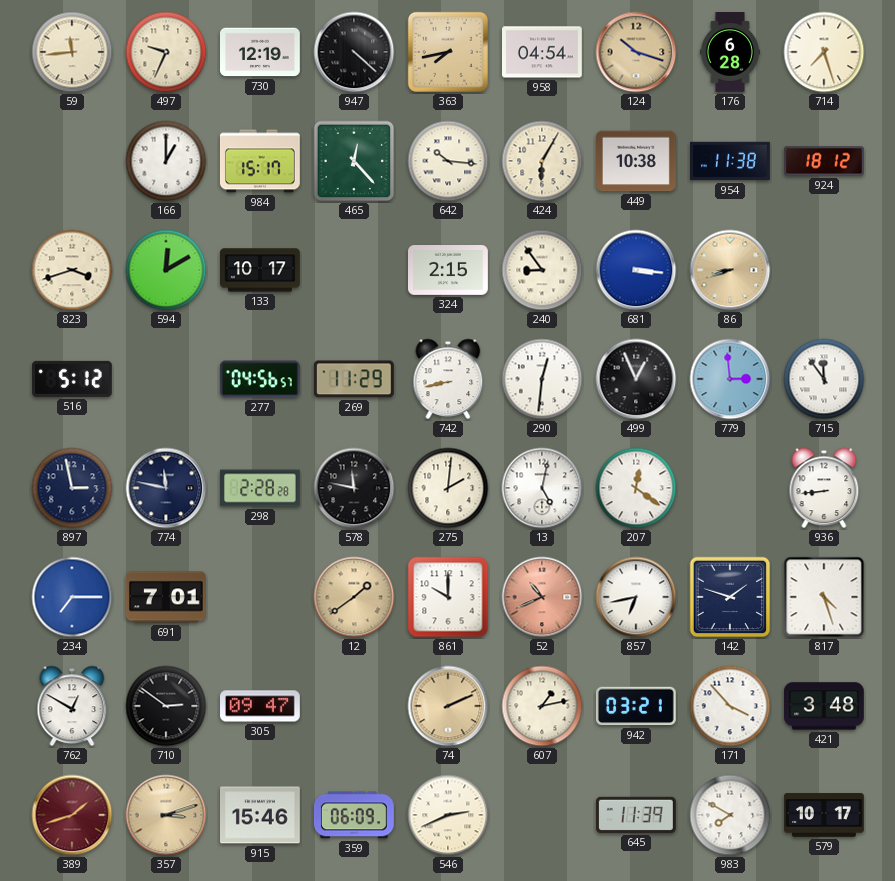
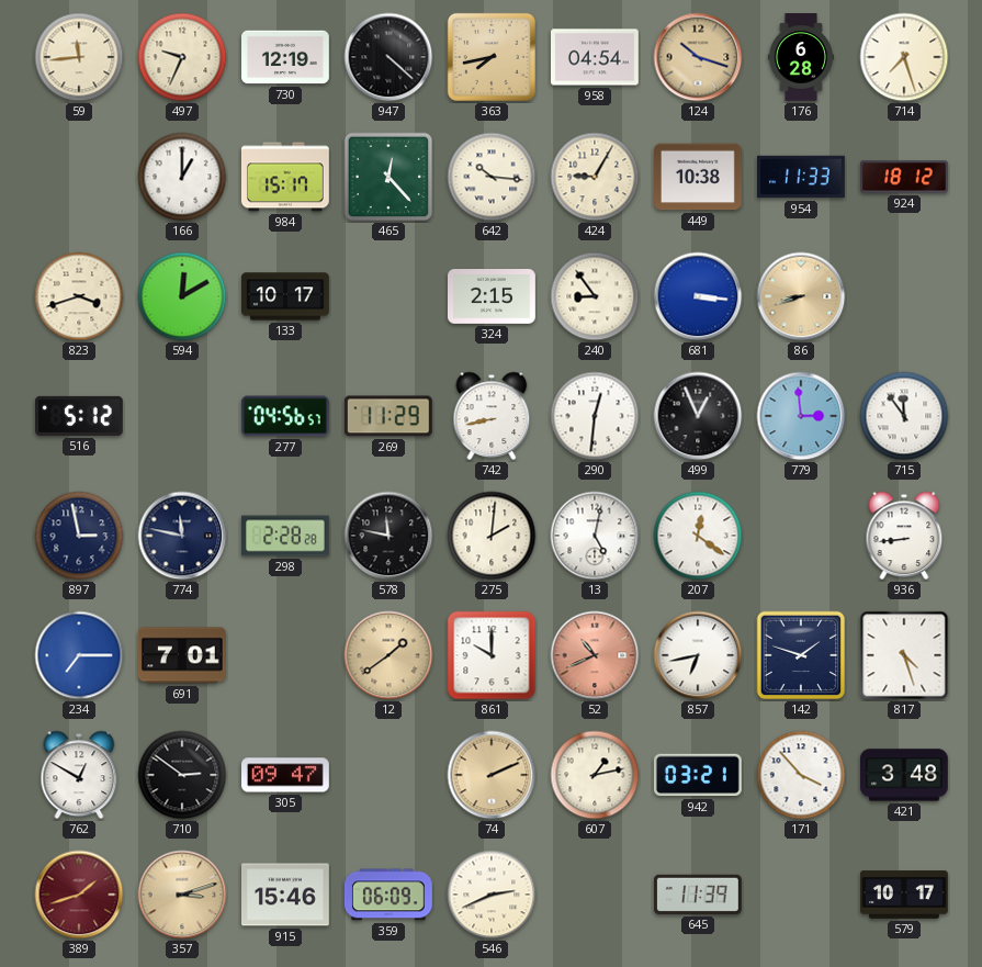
424: 6:05 -> 9:05 (595, 177)
954: 11:38 -> 11:33 (802, 177)
983: 7:50 -> none (730, 815)
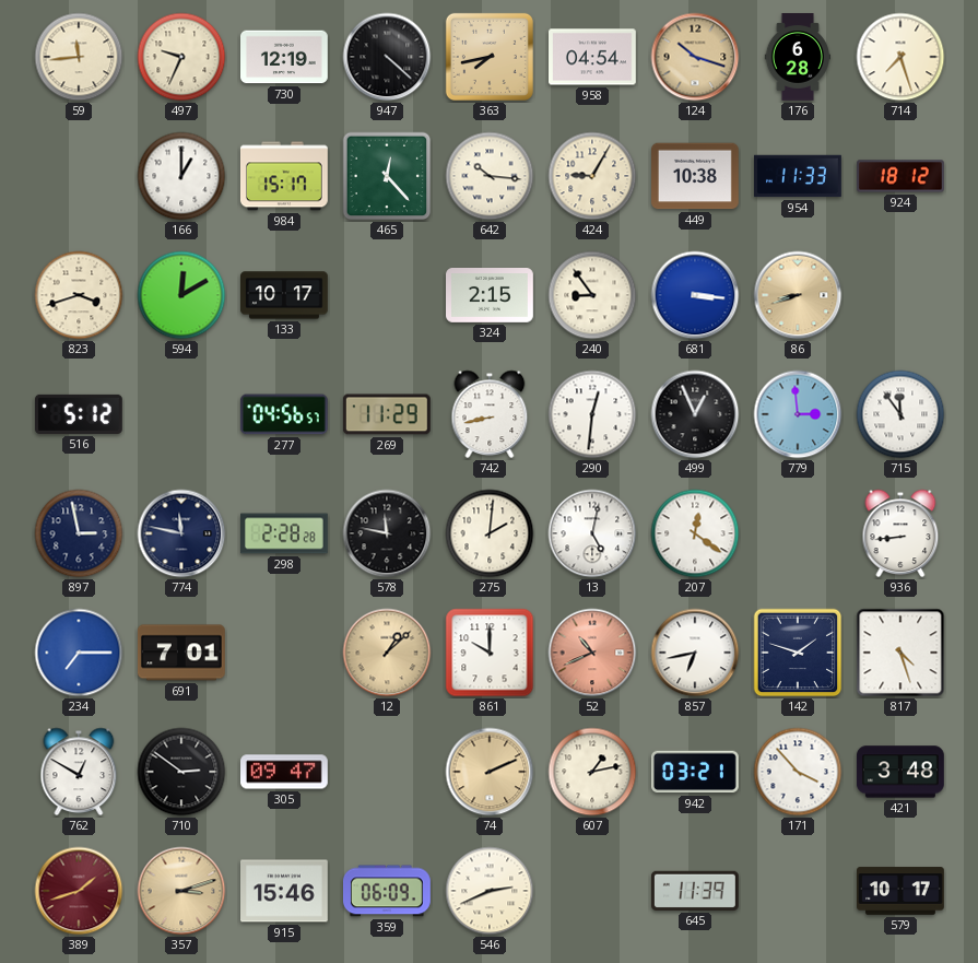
12: 1:39 -> 1:08 (387, 653)
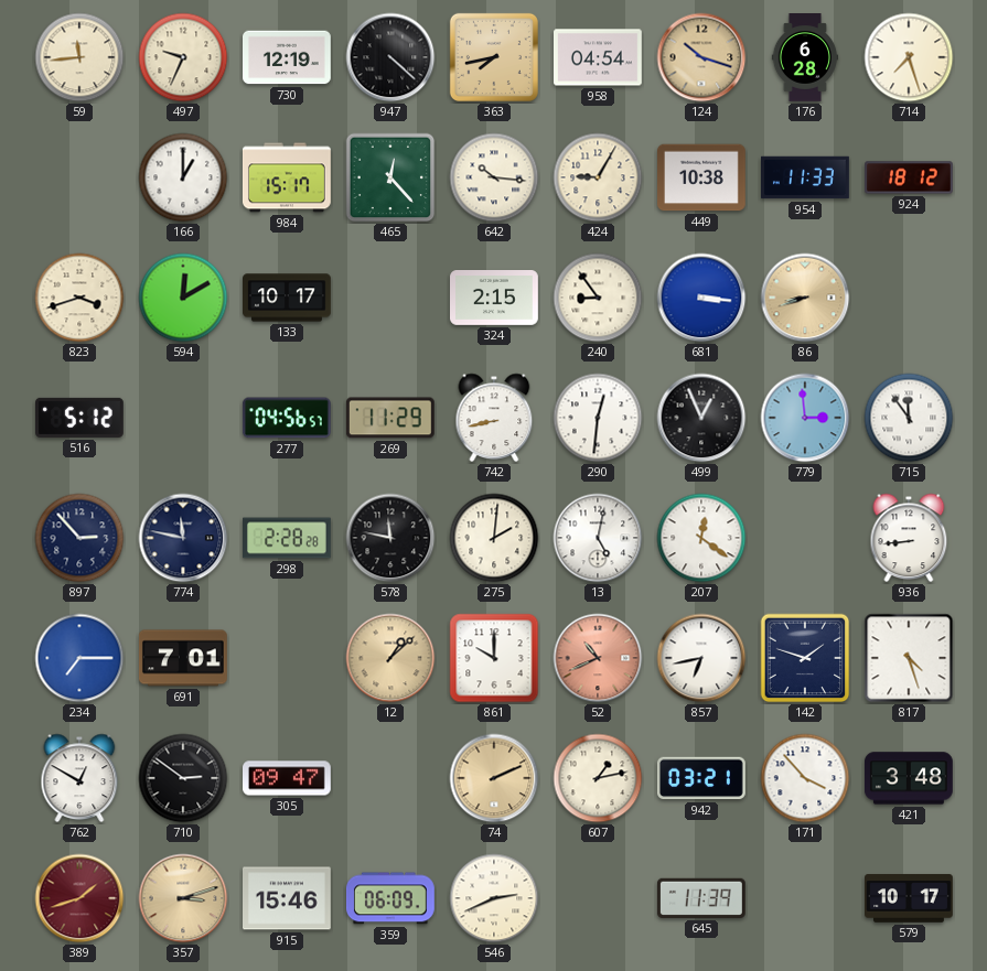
897: 2:58 -> 2:53 (79, 538)
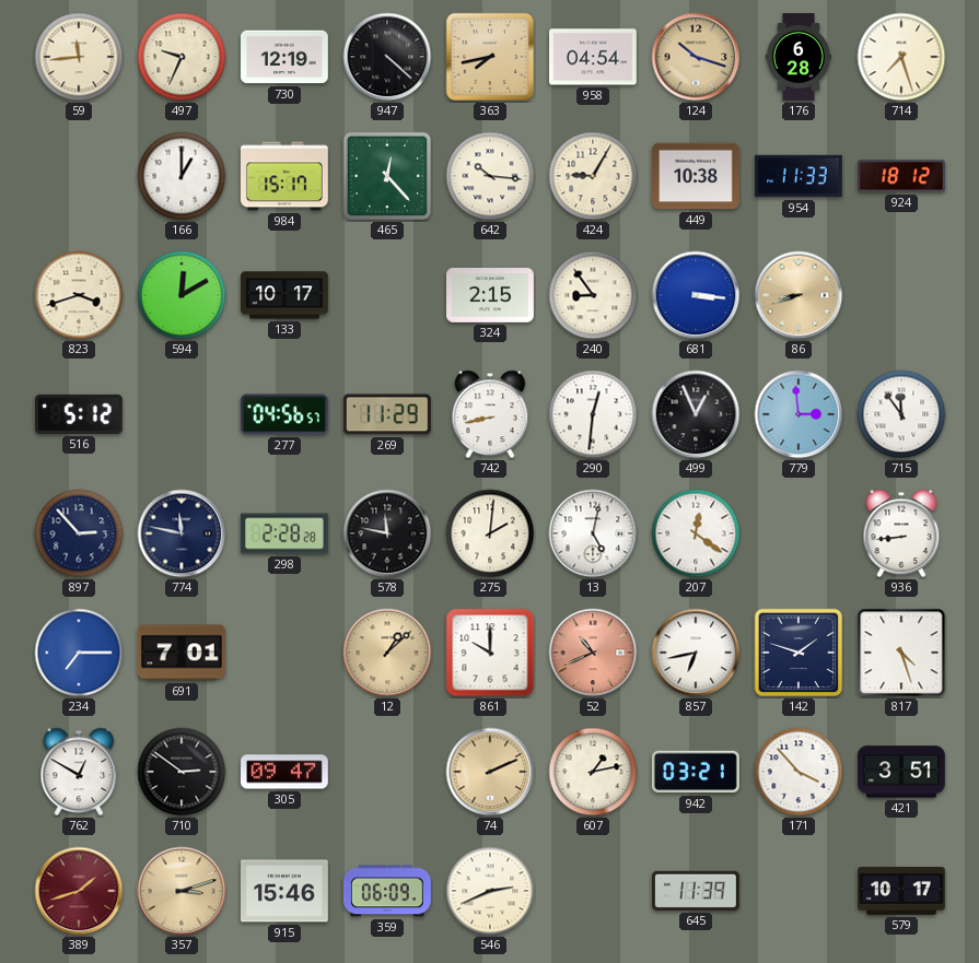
421: 3:48 -> 3:51 (901, 772)
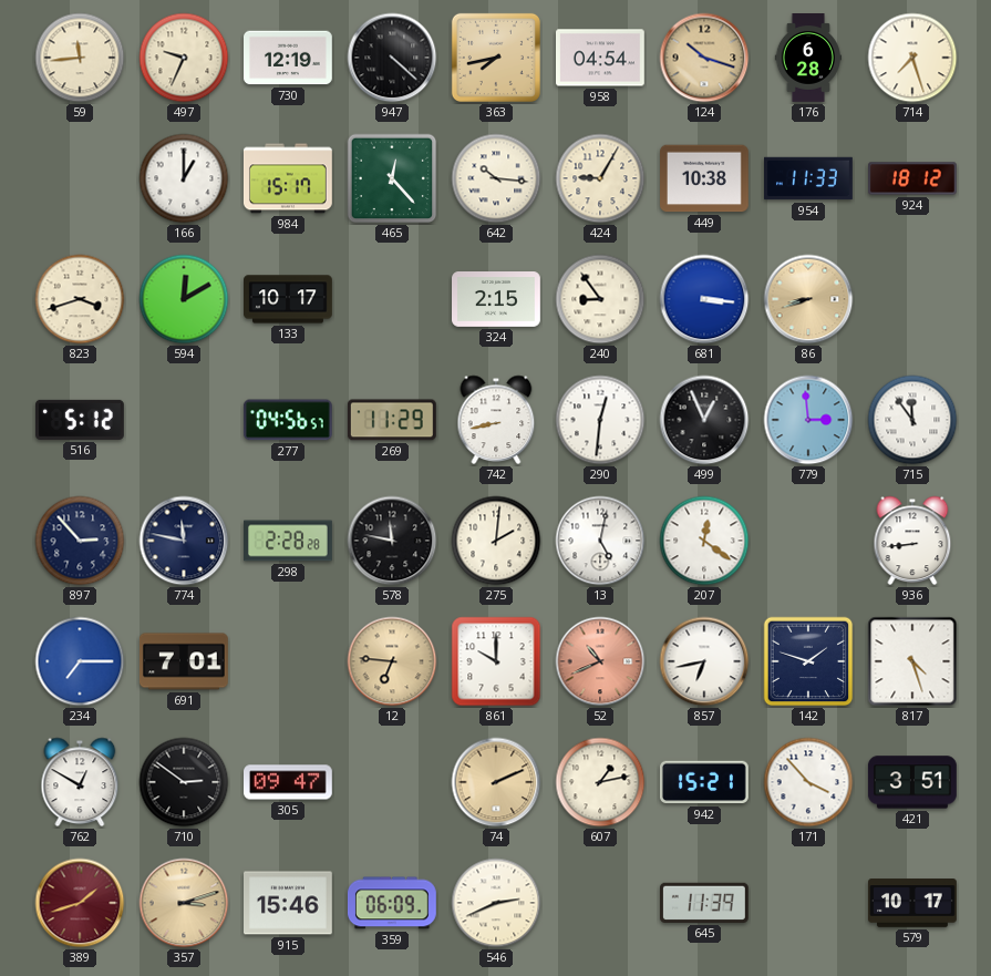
12: 1:08 -> 6:46 (392, 661)
942: 03:21 -> 15:21 (704, 782)
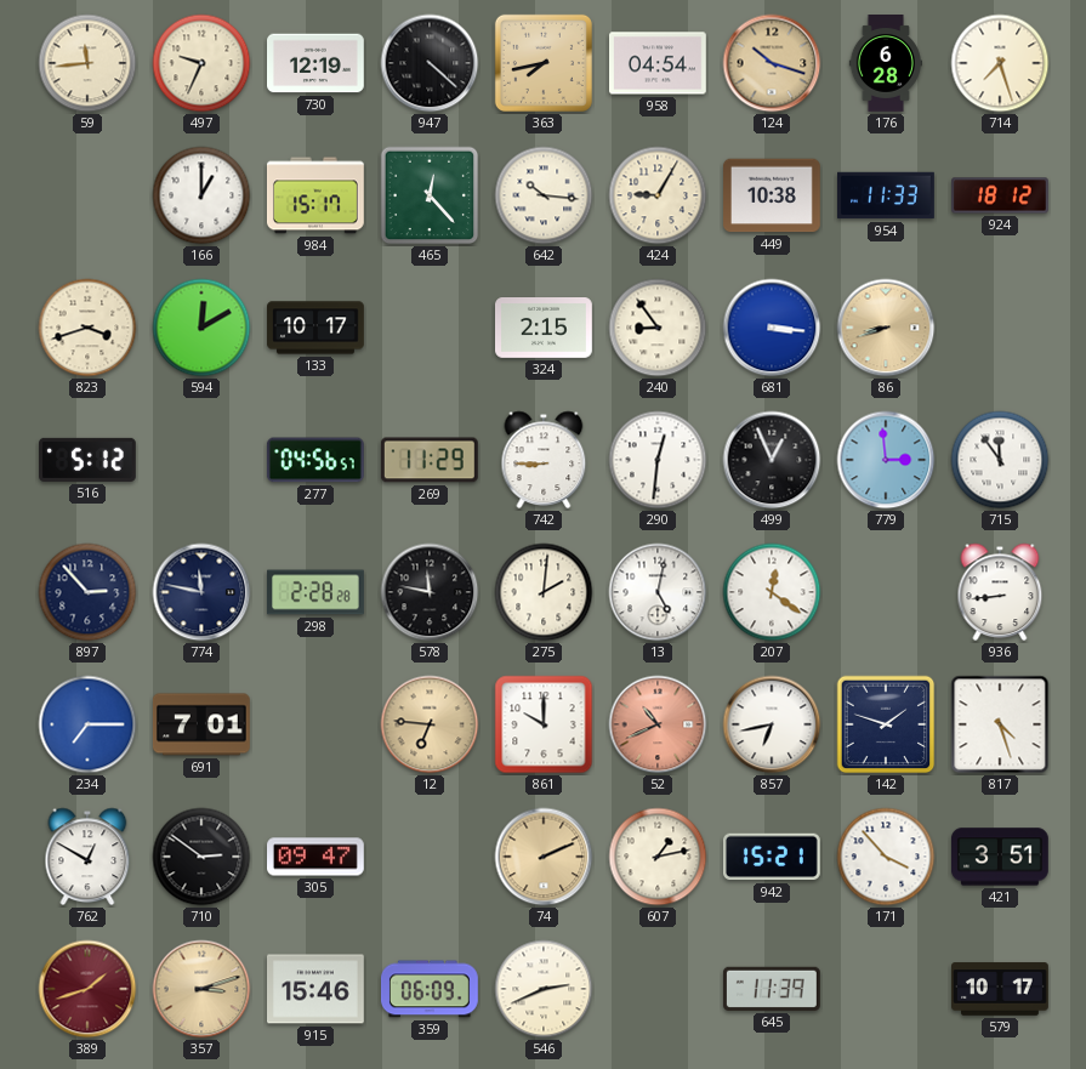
742: 8:43 -> 8:45 (544, 460)
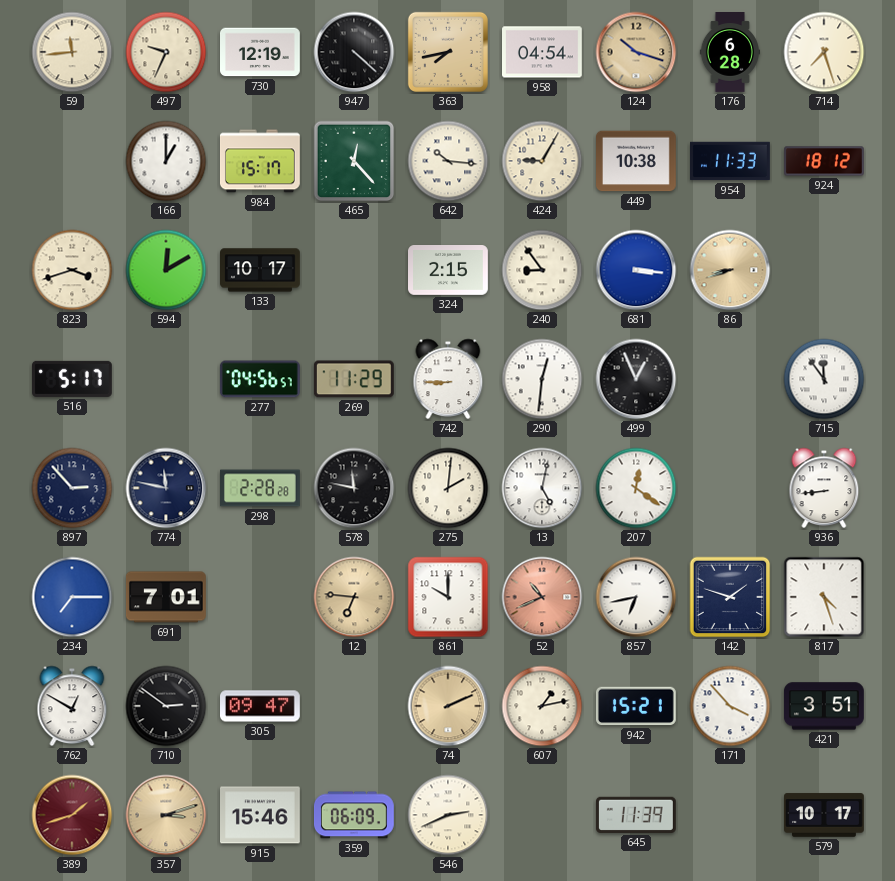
516: 5:12 -> 5:17 (73, 379)
779: 2:59 -> none (886, 460)
